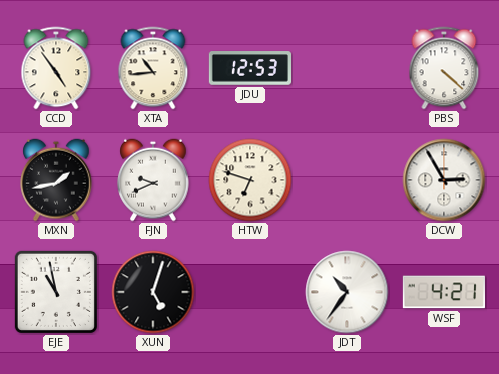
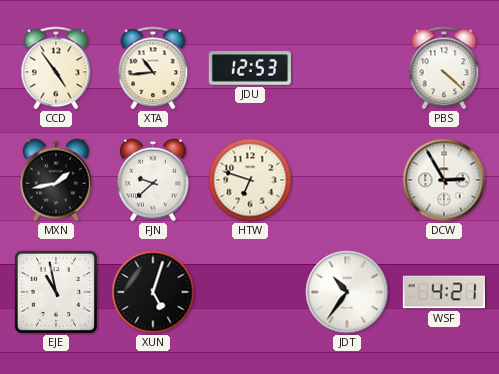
FJN: 9:41 -> 9:38 (153, 180)
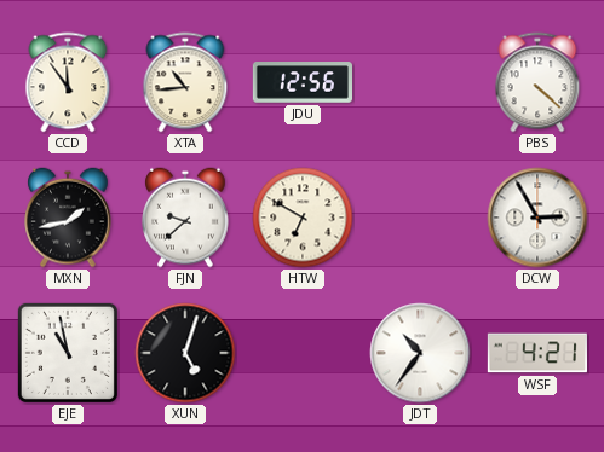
CCD: 4:54 -> 11:54 (68, 82)
JDU: 12:53 -> 12:56 (301, 82)
HTW: 6:48 -> 6:50 (303, 218)
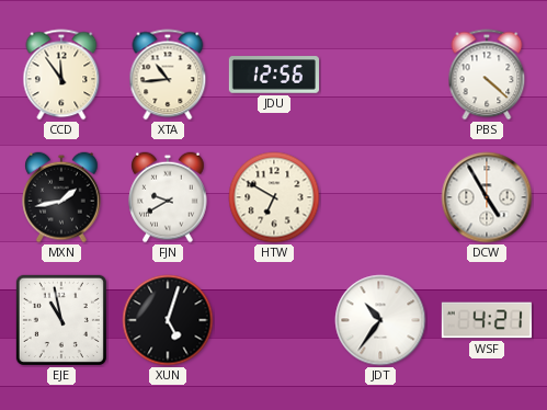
FJN: 9:38 -> 9:40 (168, 197)
DCW: 2:55 -> 4:55 (487, 197)
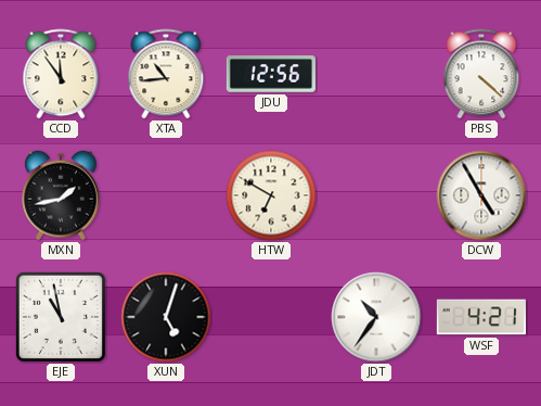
FJN: 9:40 -> none (168, 197)
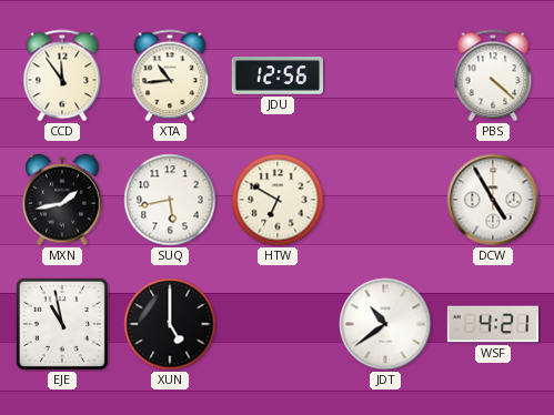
SUQ: none -> 5:43 (170, 200)
XUN: 5:03 -> 5:00 (170, 324)
JDT: 10:36 -> 10:39 (385, 324)
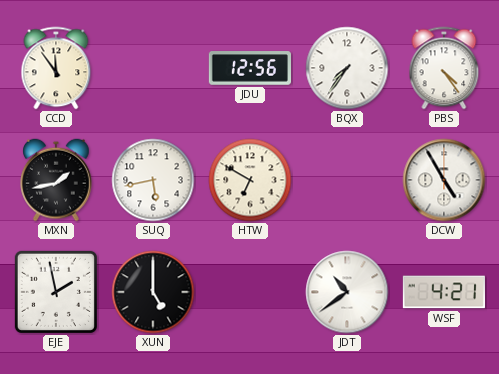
XTA: 10:44 -> none (170, 75)
BQX: none -> 7:36 (347, 68)
PBS: 4:22 -> 4:24 (444, 68)
EJE: 10:58 -> 1:58 (56, 292)
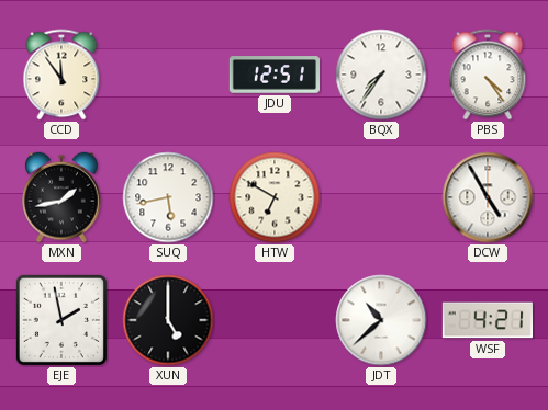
JDU: 12:56 -> 12:51 (273, 75)
JDT: 10:39 -> 10:38 (381, 320)
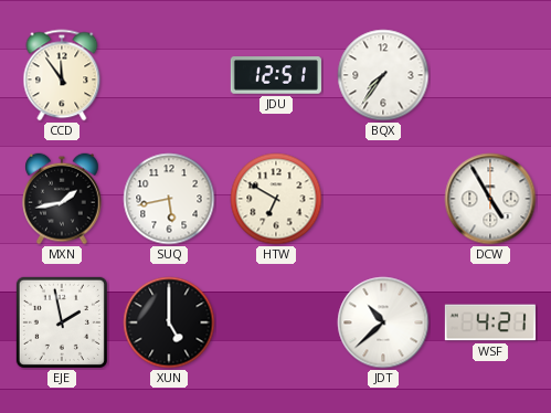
PBS: 4:24 -> none (488, 75)
